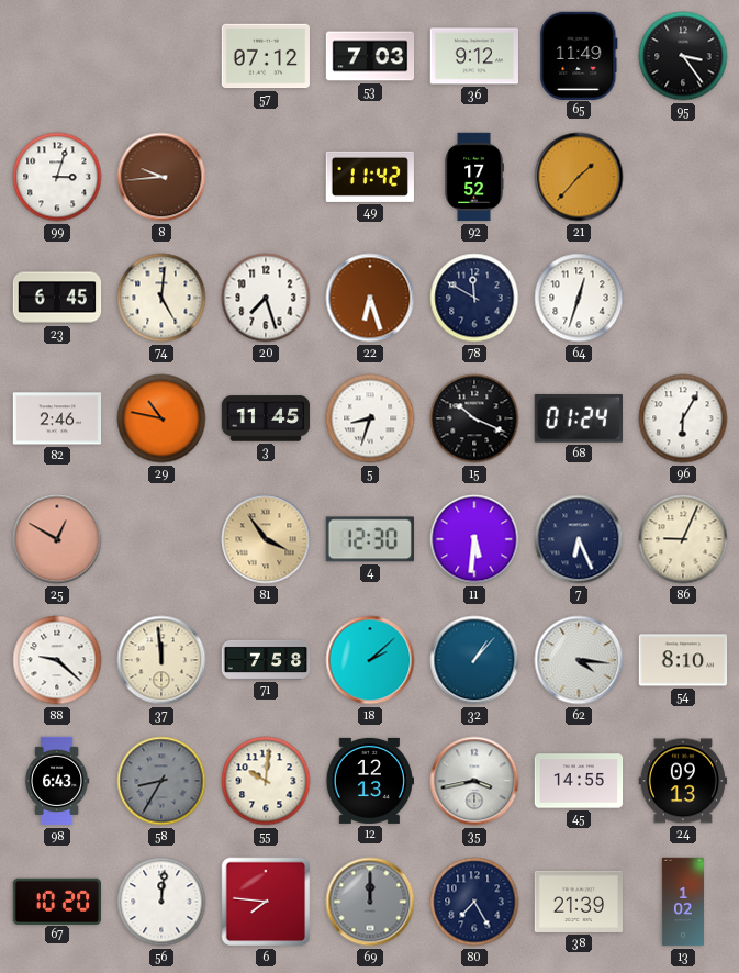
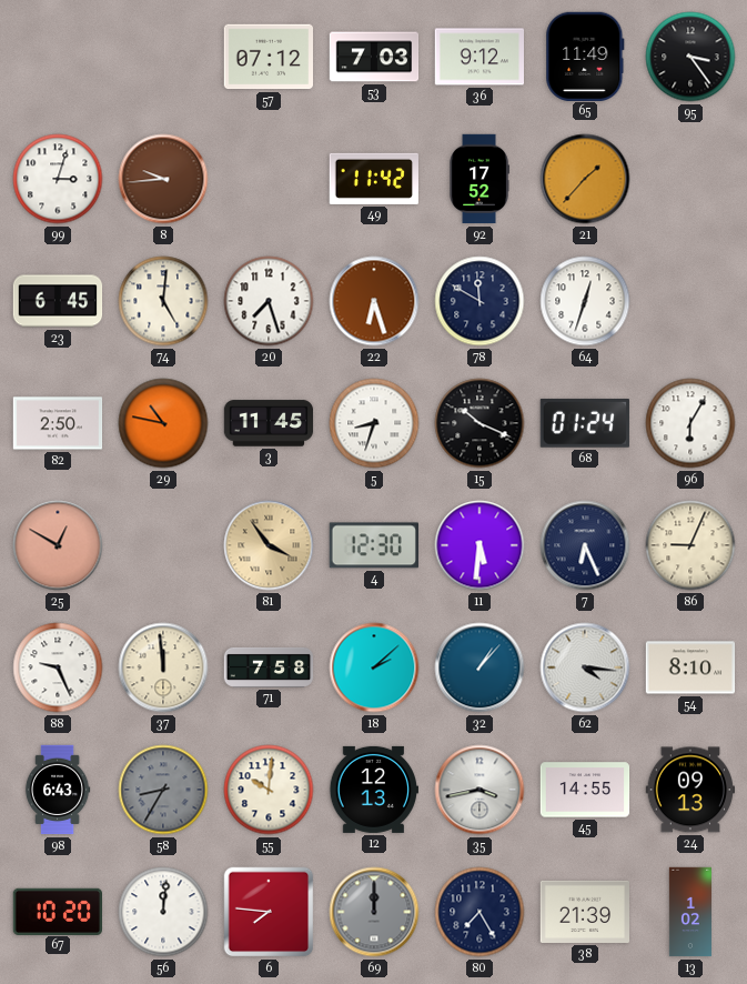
82: 2:46 -> 2:50 (58, 423)
88: 9:22 -> 9:26 (58, 667)
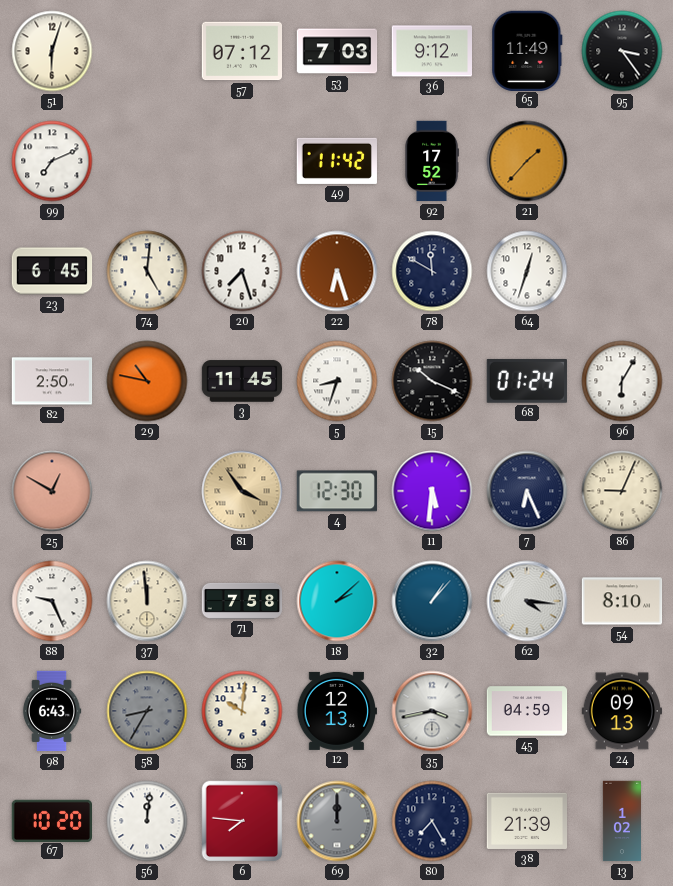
51: none -> 6:03 (52, 51)
99: 3:03 -> 7:11 (52, 161)
8: 9:44 -> none (163, 179)
45: 14:55 -> 04:59 (527, 711)
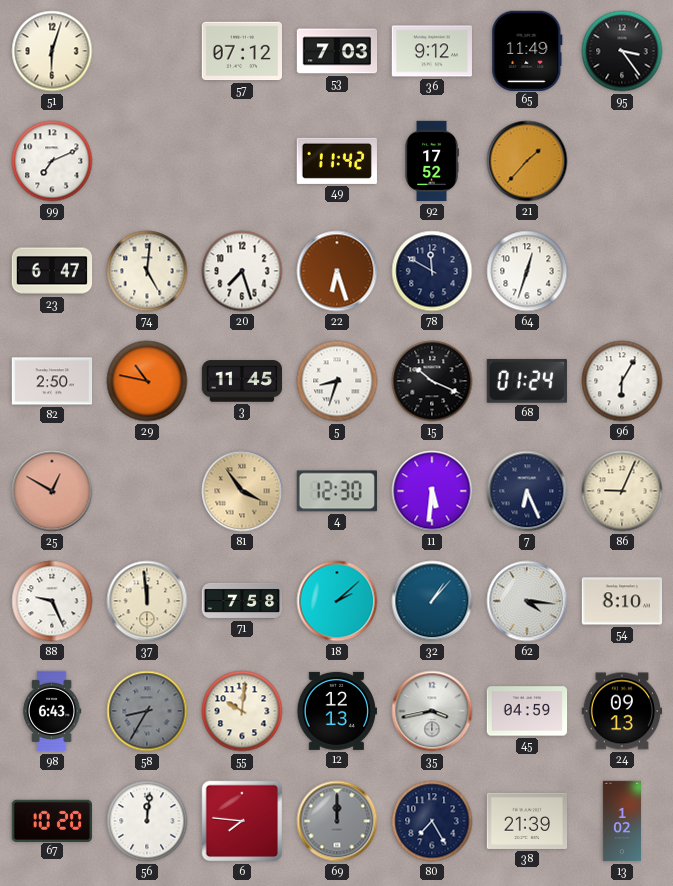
23: 6:45 -> 6:47 (52, 271)
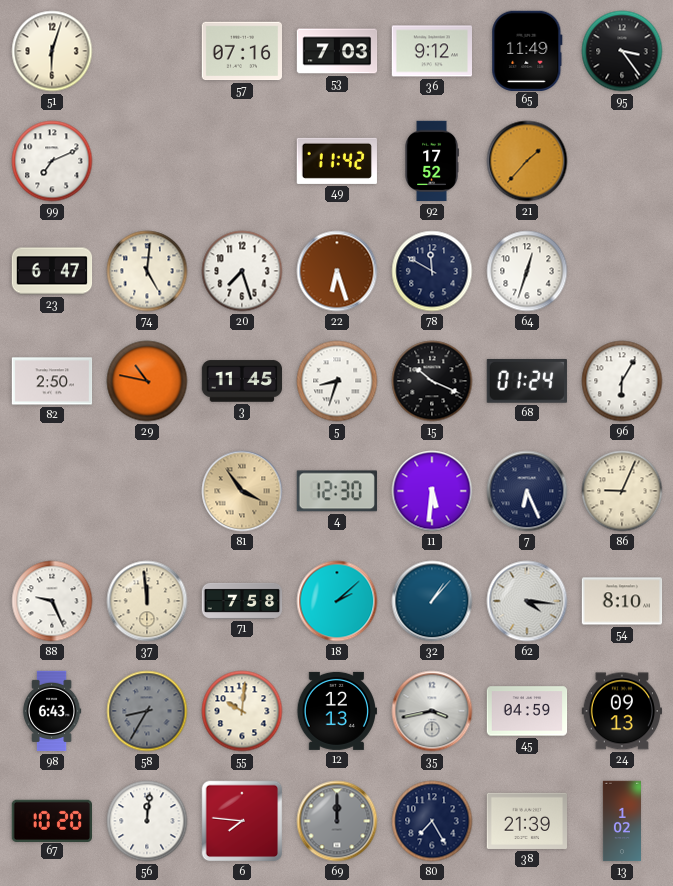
57: 07:12 -> 07:16 (241, 51)
25: 12:50 -> none (52, 491)
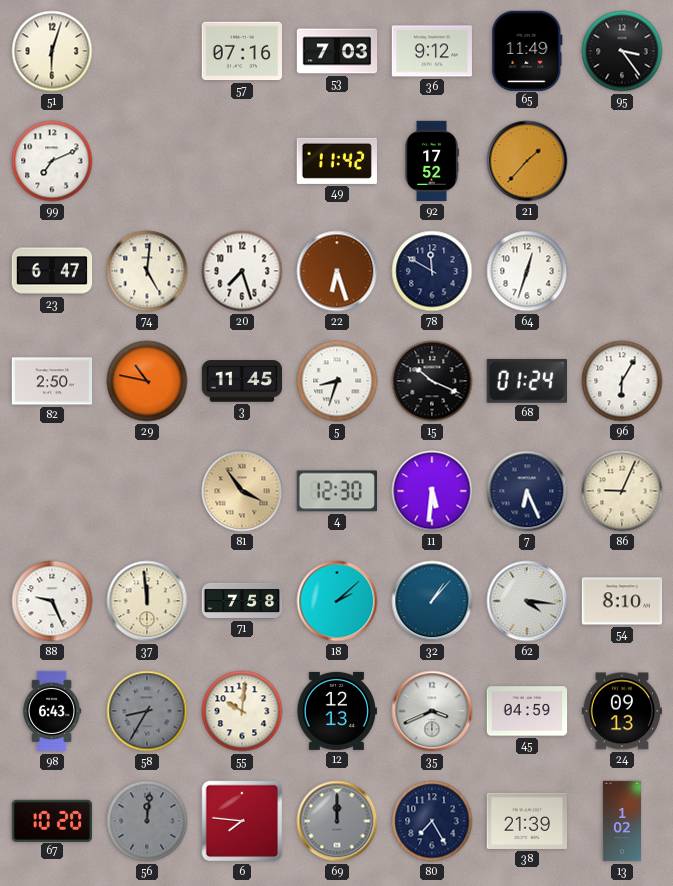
35: 3:43 -> 3:41 (432, 711)
56 dial: white -> grey (147, 821)
